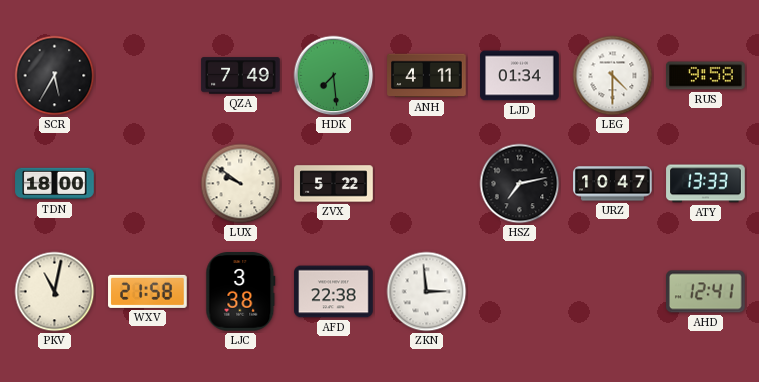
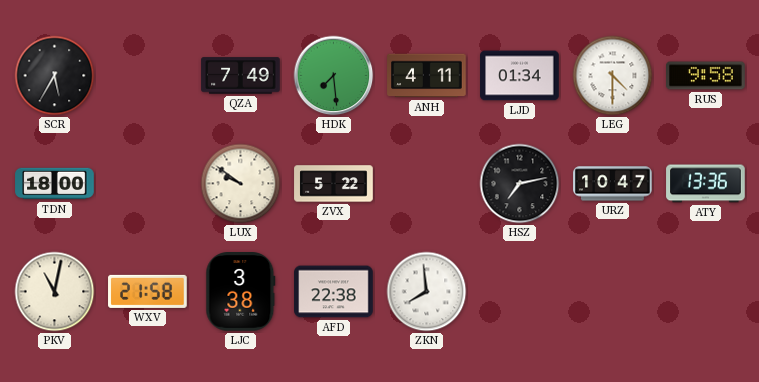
ATY: 13:33 -> 13:36 (706, 184)
ZKN: 2:59 -> 7:59 (427, 292)
AHD: 12:41 -> none (706, 292)
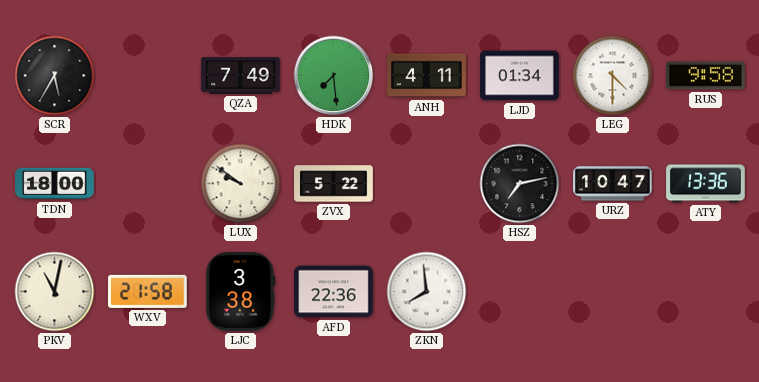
AFD: 22:38 -> 22:36 (334, 292)
